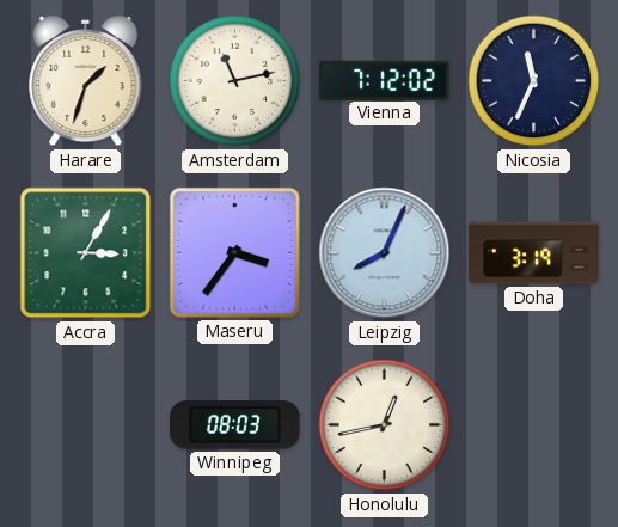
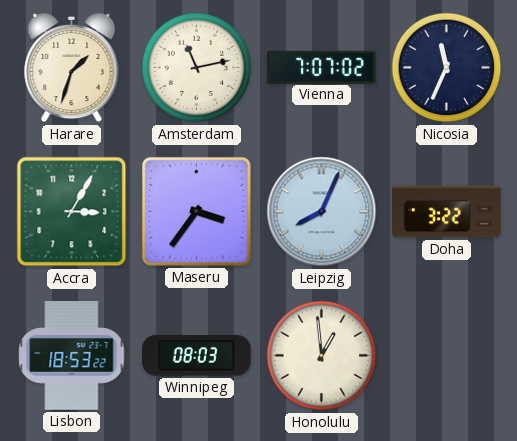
Vienna: 7:12 -> 7:07 (322, 67)
Doha: 3:19 -> 3:22 (447, 212)
Lisbon: none -> 18:53 (72, 356)
Honolulu: 12:43 -> 12:59 (322, 356)
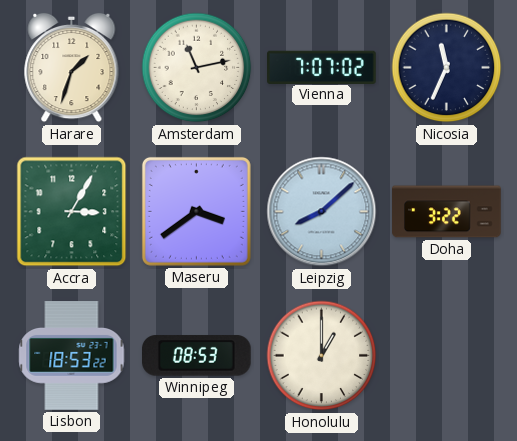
Maseru: 3:36 -> 3:39 (196, 211)
Leipzig: 8:04 -> 8:08 (322, 212)
Winnipeg: 08:03 -> 08:53 (197, 356)
Honolulu: 12:59 -> 1:00 (322, 356)
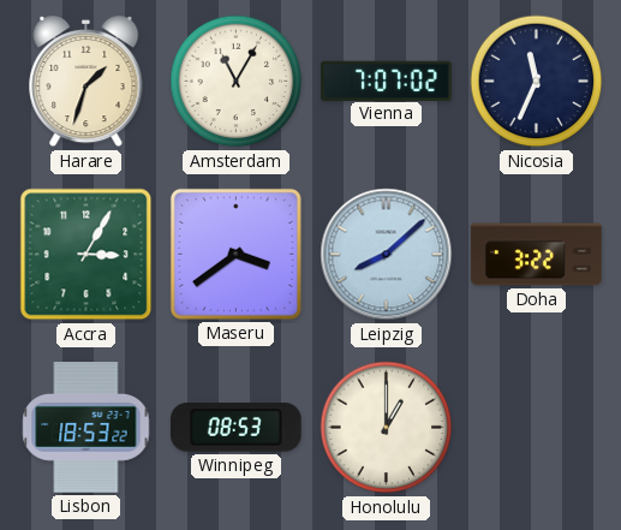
Amsterdam: 11:13 -> 11:05 (237, 82)
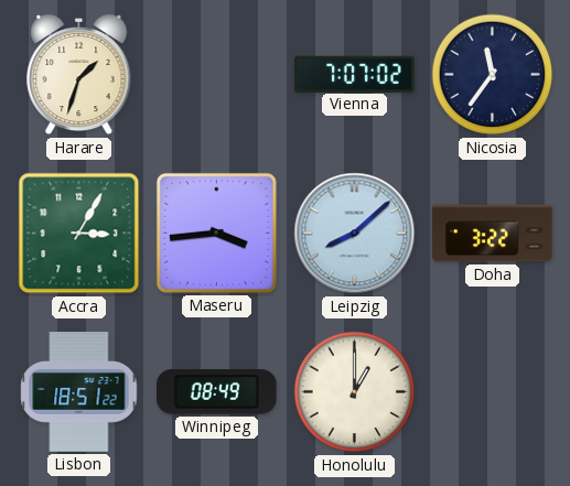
Amsterdam: 11:05 -> none (237, 82)
Nicosia: 11:34 -> 11:36 (493, 75)
Maseru: 3:39 -> 3:44 (216, 233)
Lisbon: 18:53 -> 18:51 (79, 392)
Winnipeg: 08:53 -> 08:49 (217, 392)
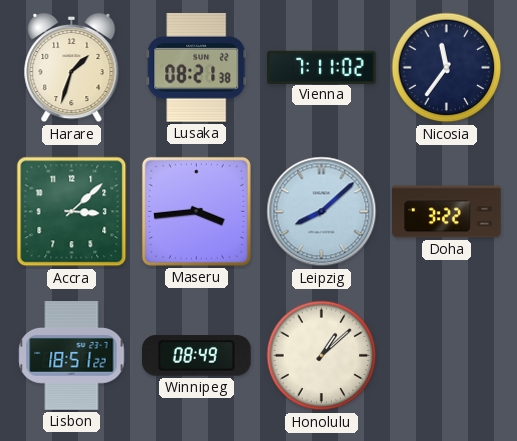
Lusaka: none -> 08:21 (197, 67)
Vienna: 7:07 -> 7:11 (322, 67)
Accra: 3:05 -> 3:08 (72, 212)
Honolulu: 1:00 -> 1:08 (322, 356)
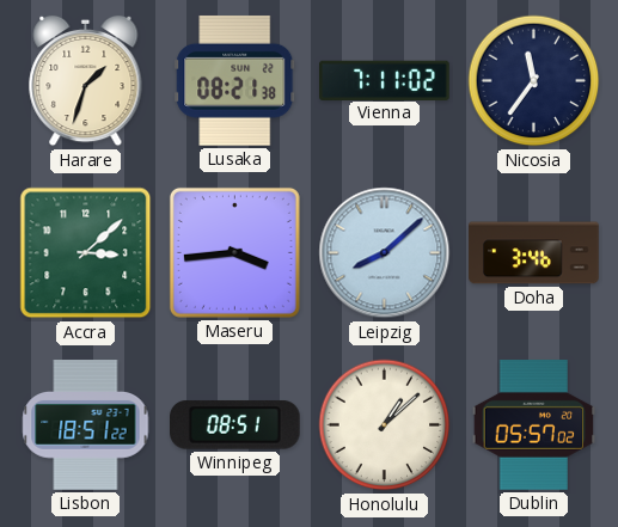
Doha: 3:22 -> 3:46 (534, 253)
Winnipeg: 08:49 -> 08:51 (235, 425)
Dublin: none -> 05:57 (534, 425)
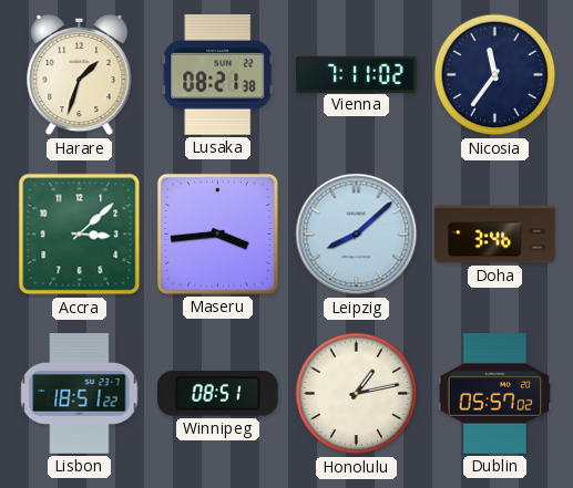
Honolulu: 1:08 -> 1:13 (357, 394)
